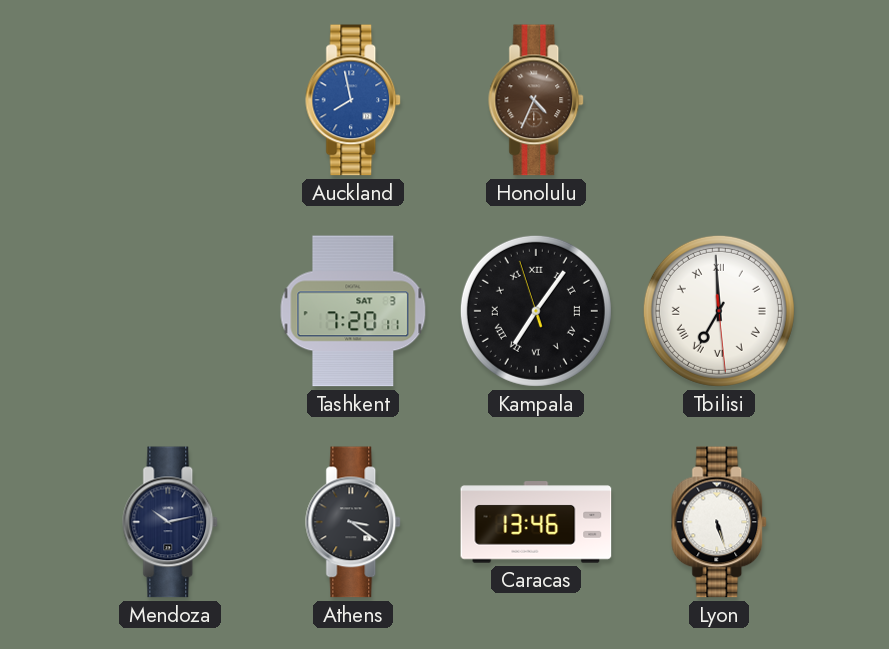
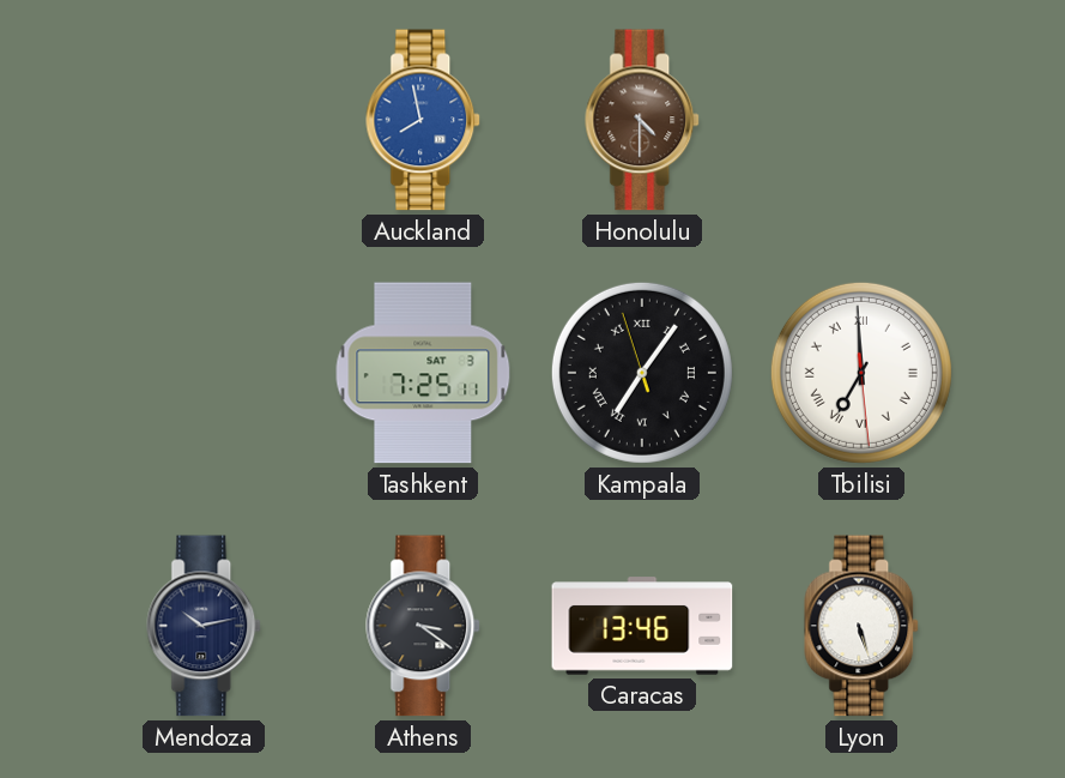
Honolulu: 4:34 -> 4:30 (643, 120)
Tashkent: 7:20 -> 7:25 (423, 373)
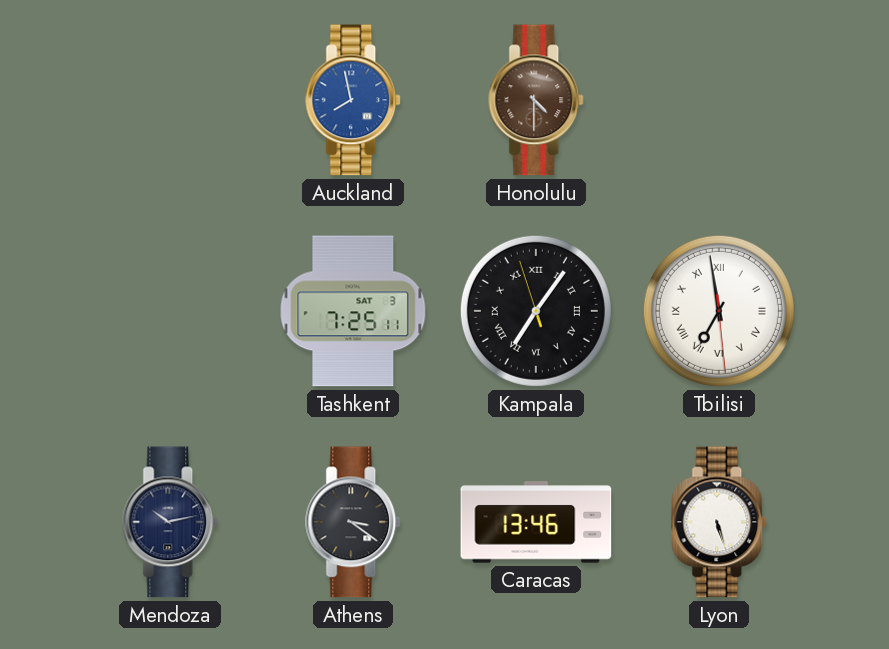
Tbilisi: 6:59 -> 6:58 (719, 311)
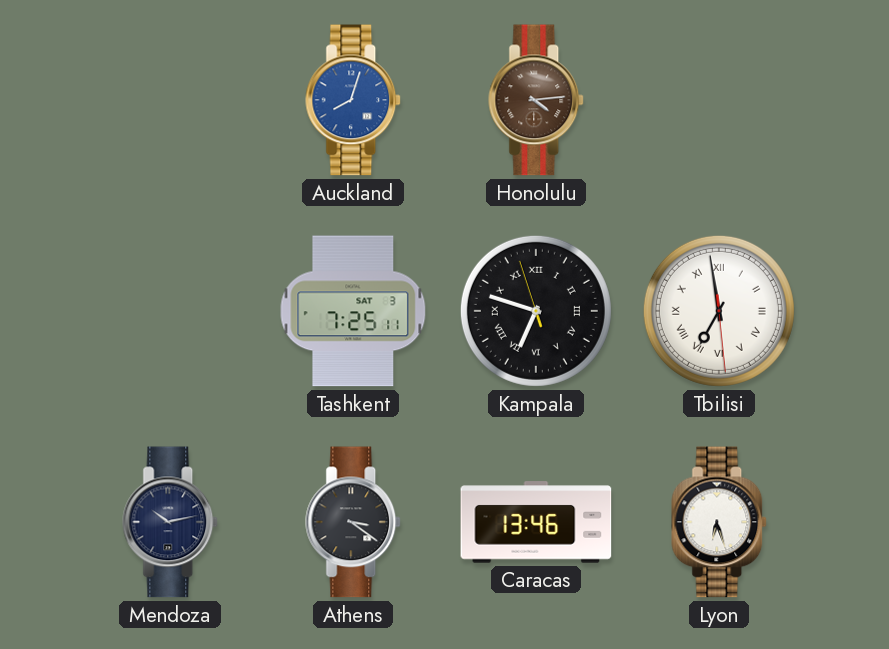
Auckland: 7:58 -> 8:03 (354, 100)
Honolulu: 4:30 -> 4:14 (537, 100)
Kampala: 7:05 -> 6:47 (536, 311)
Lyon: 5:27 -> 6:27 (720, 522)
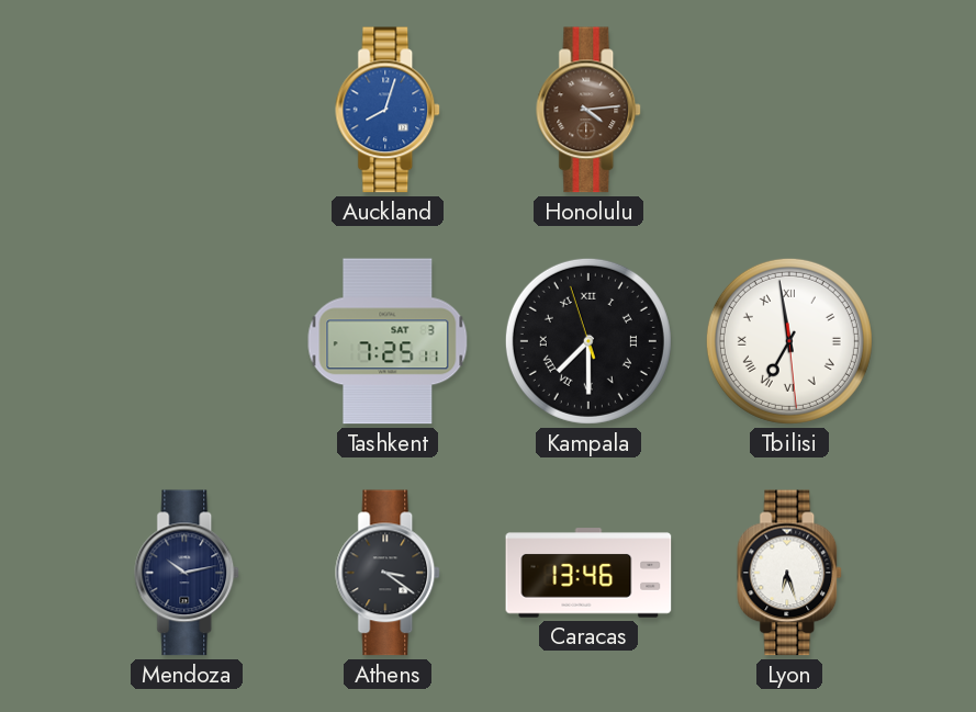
Kampala: 6:47 -> 7:29 (588, 341)
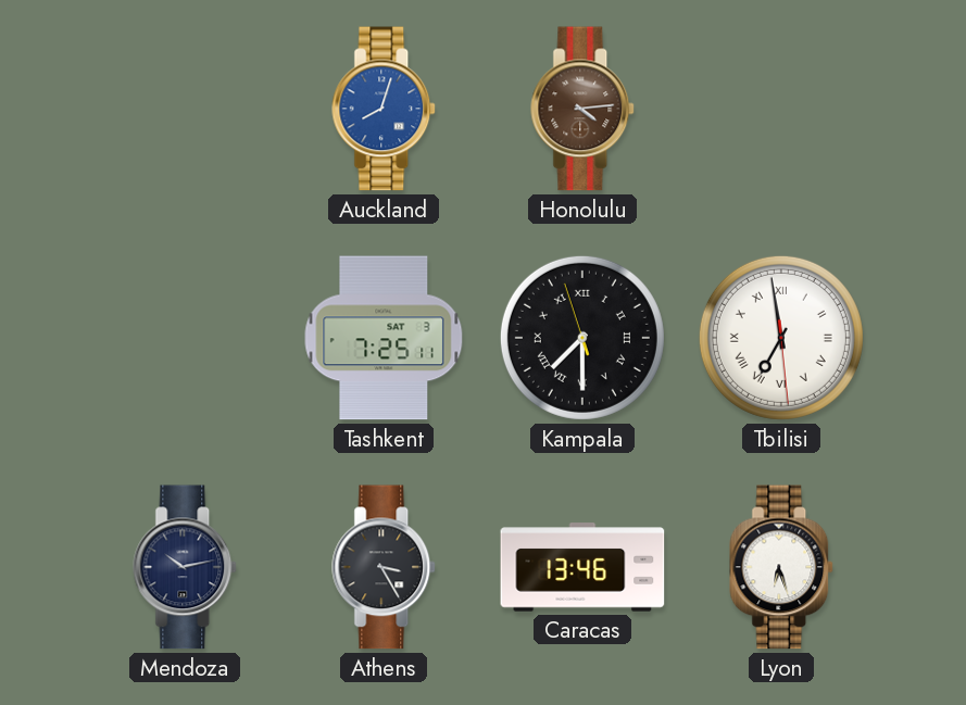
Athens: 3:21 -> 3:25 (385, 567)
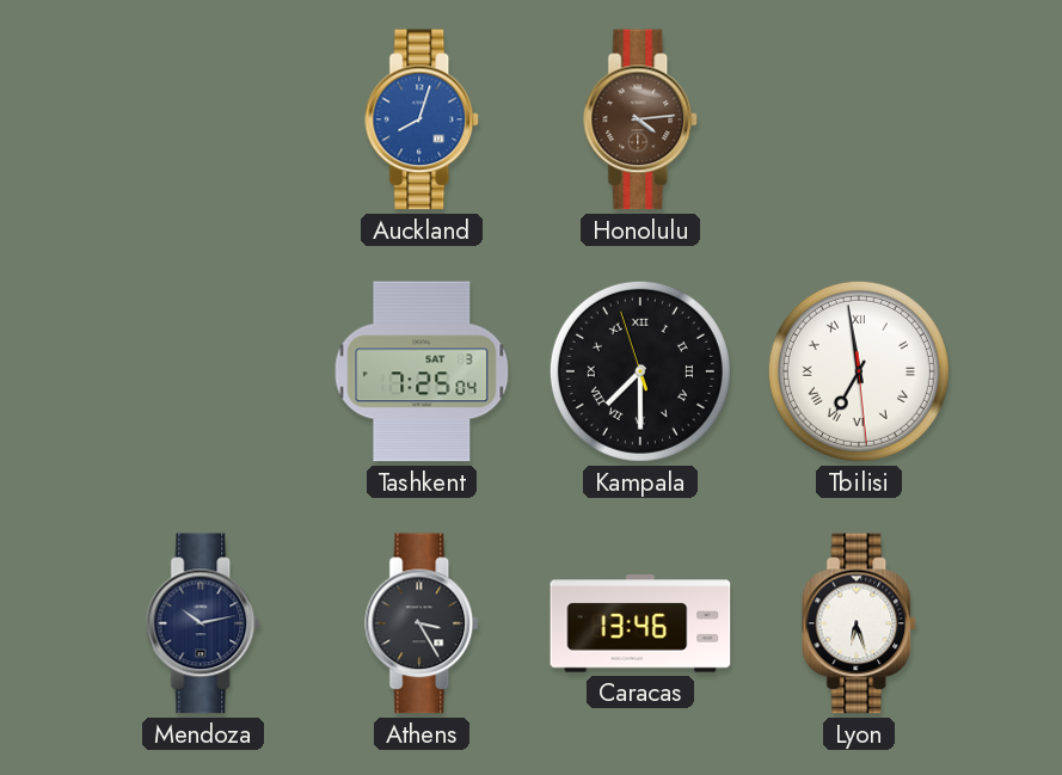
Tashkent: 7:25:11 -> 7:25:04 (422, 371)
